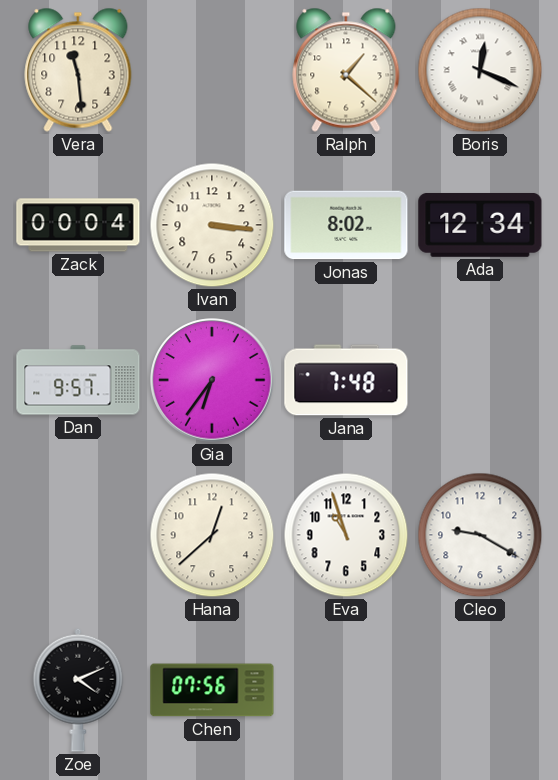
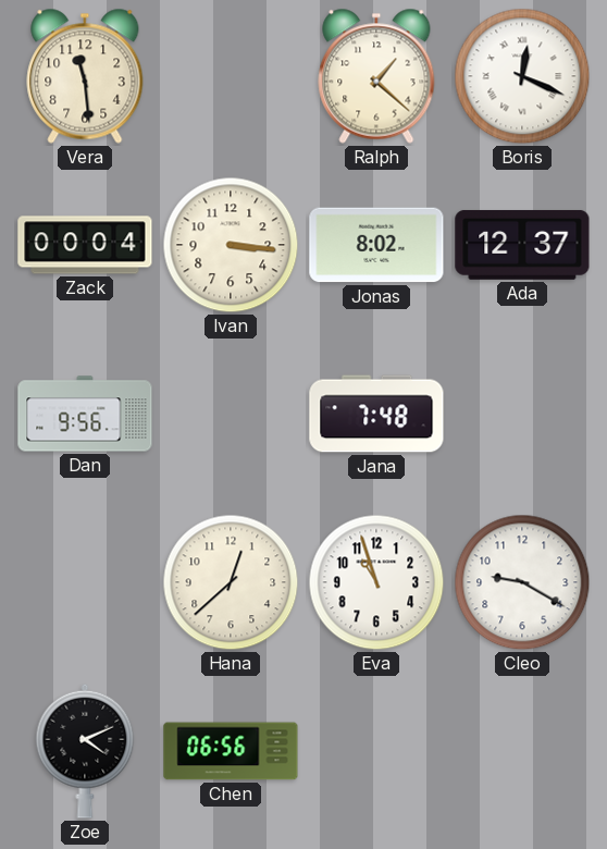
Ada: 12:34 -> 12:37 (522, 245)
Dan: 9:57 -> 9:56 (85, 414)
Gia: 6:36 -> none (212, 380)
Chen: 07:56 -> 06:56 (231, 751)
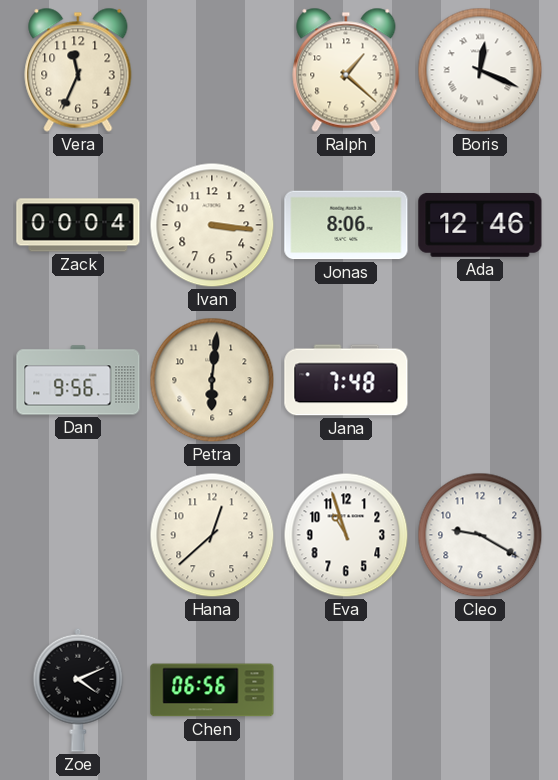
Vera: 11:29 -> 11:34 (78, 70)
Jonas: 8:02 -> 8:06 (346, 225)
Ada: 12:37 -> 12:46 (480, 225)
Petra: none -> 6:01 (212, 380)
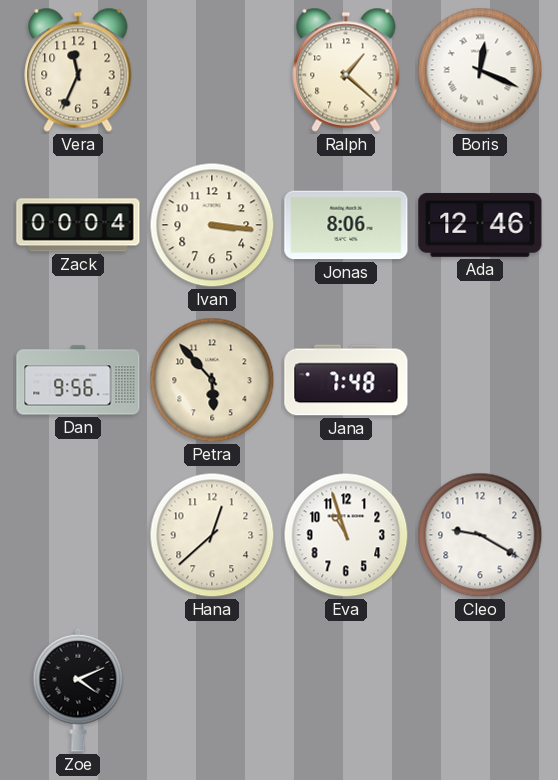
Petra: 6:01 -> 5:53 (212, 380)
Chen: 06:56 -> none (212, 690)
